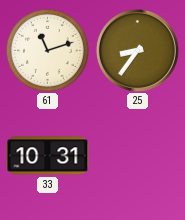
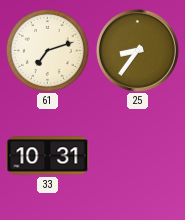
61: 11:12 -> 7:12 (47, 50)
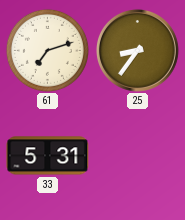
33: 10:31 -> 5:31 (48, 156)
